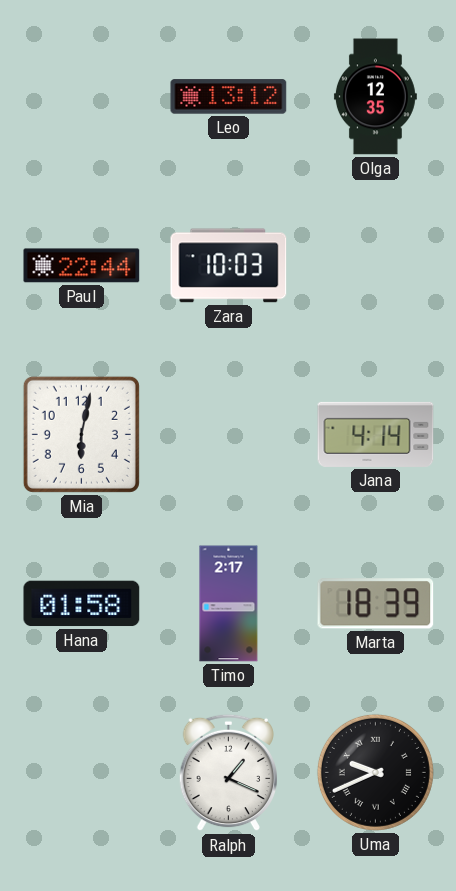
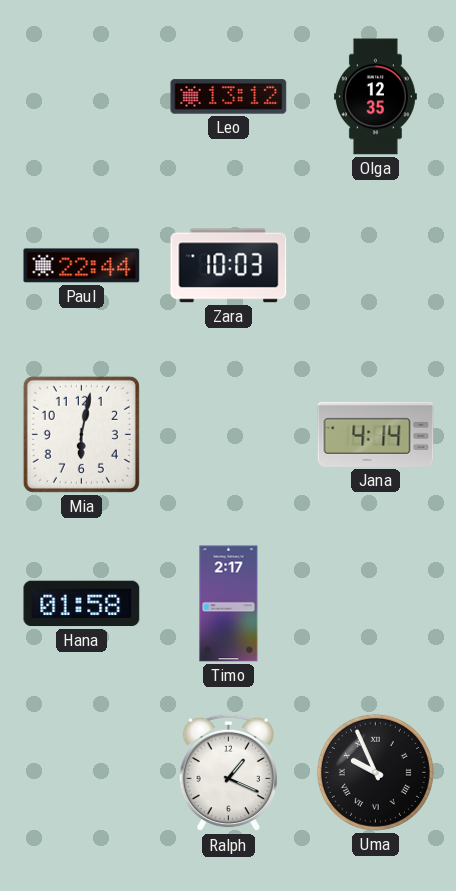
Marta: 18:39 -> none (376, 604)
Uma: 9:41 -> 9:56 (375, 772)
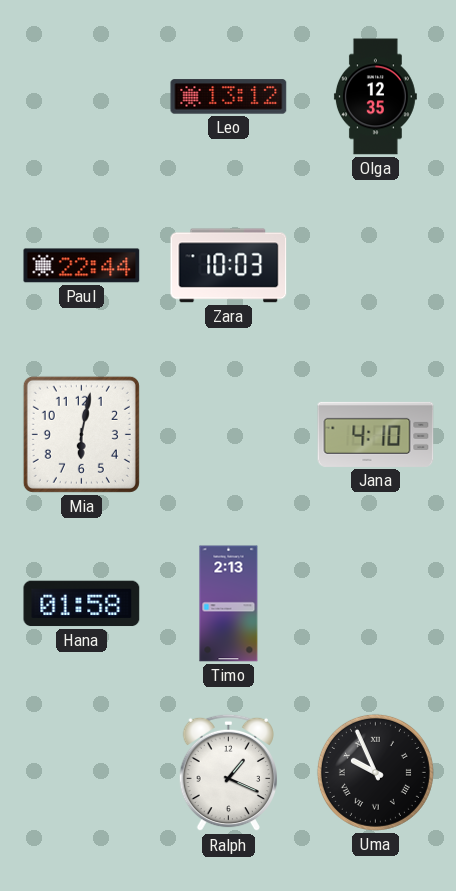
Jana: 4:14 -> 4:10 (376, 434)
Timo: 2:17 -> 2:13 (229, 604)
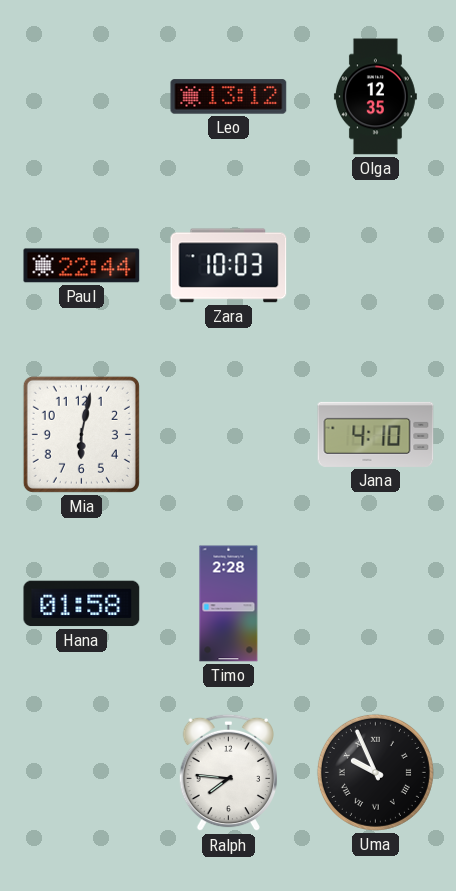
Timo: 2:13 -> 2:28 (229, 604)
Ralph: 1:19 -> 7:46 (228, 773)
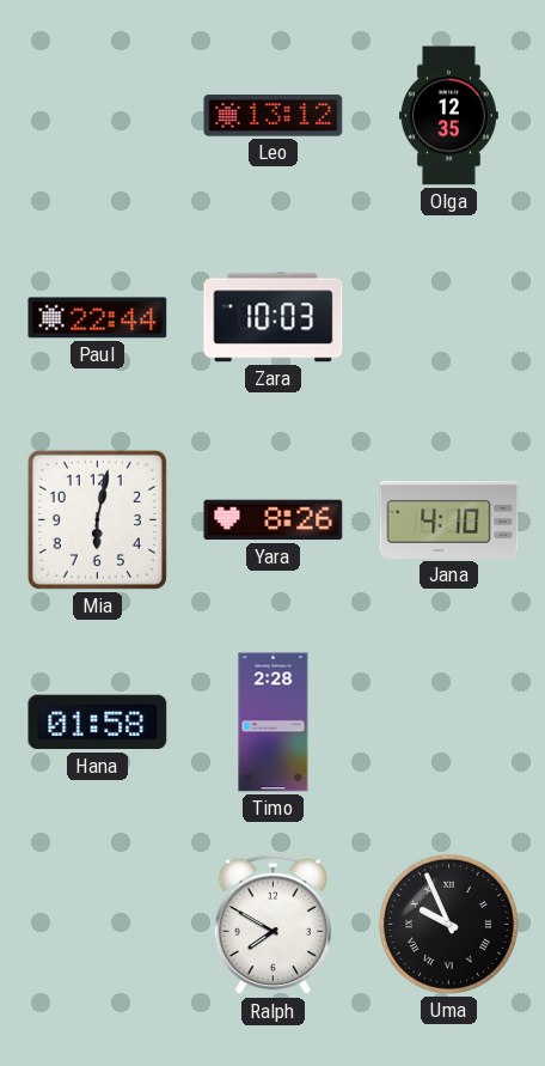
Yara: none -> 8:26 (274, 520)
Ralph: 7:46 -> 7:50 (272, 925)
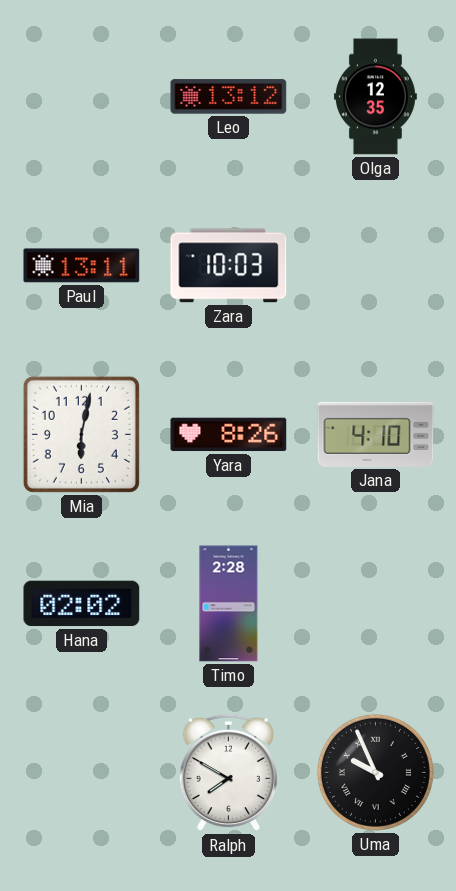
Paul: 22:44 -> 13:11 (82, 266)
Hana: 01:58 -> 02:02 (82, 604)
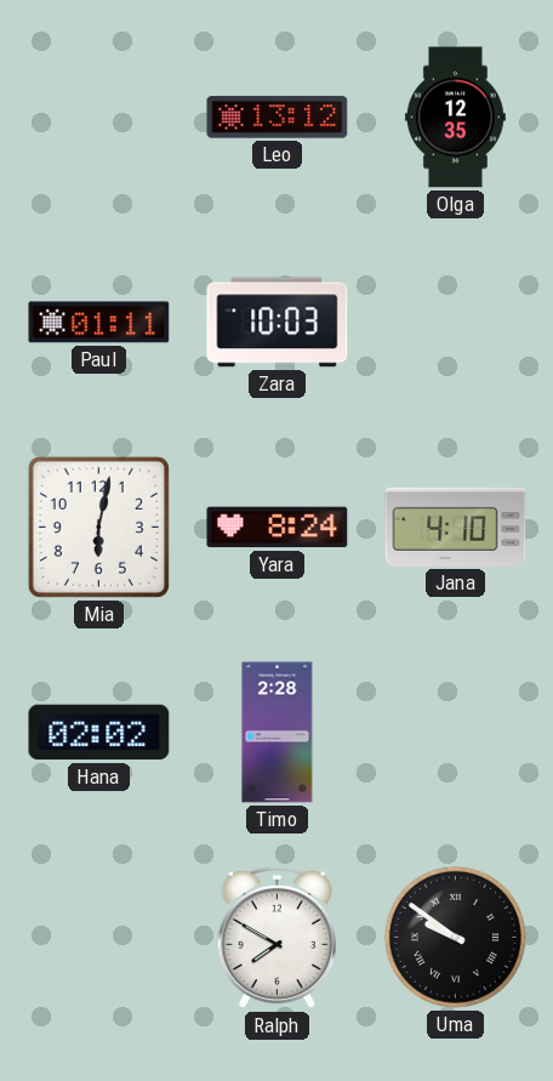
Paul: 13:11 -> 01:11 (99, 323)
Yara: 8:26 -> 8:24 (278, 528)
Uma: 9:56 -> 9:51 (455, 937)
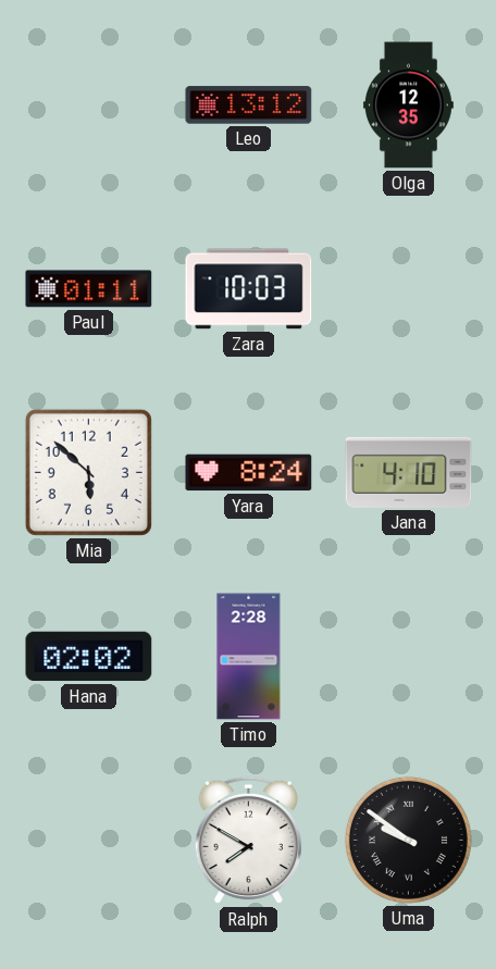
Mia: 6:02 -> 5:52 (88, 472)
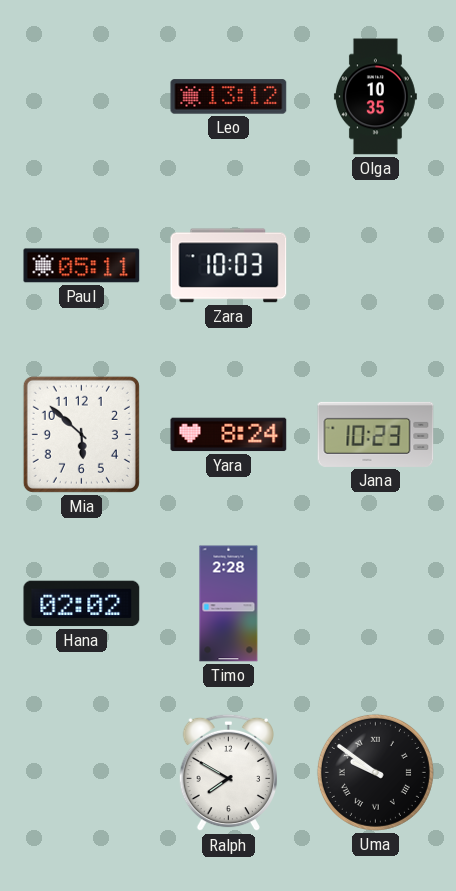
Olga: 12:35 -> 10:35 (375, 97)
Paul: 01:11 -> 05:11 (82, 266)
Jana: 4:10 -> 10:23 (376, 434)
